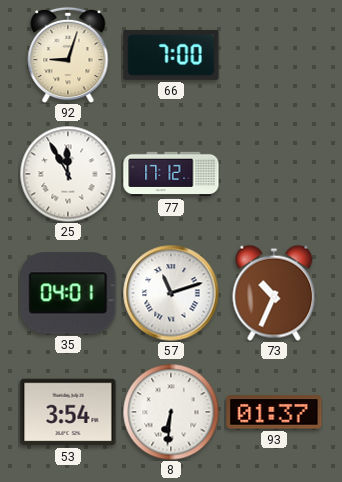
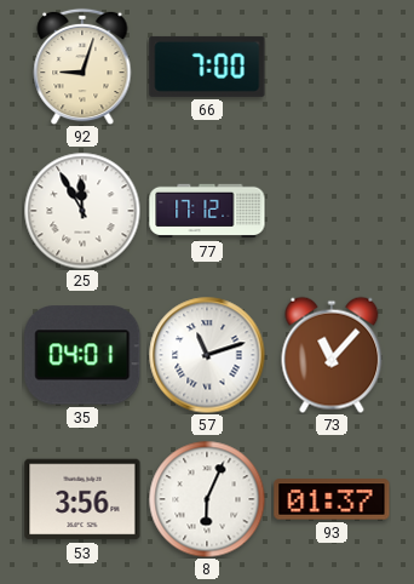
73: 10:34 -> 11:07 (332, 355)
53: 3:54 -> 3:56 (82, 499)
8: 6:31 -> 6:04 (207, 499)
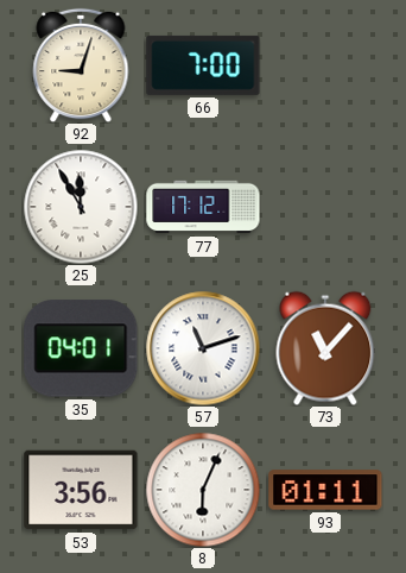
93: 01:37 -> 01:11 (325, 490)
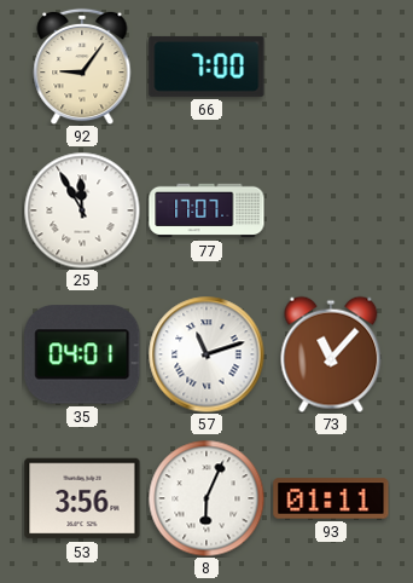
92: 9:03 -> 9:06 (82, 67)
77: 17:12 -> 17:07 (206, 210)
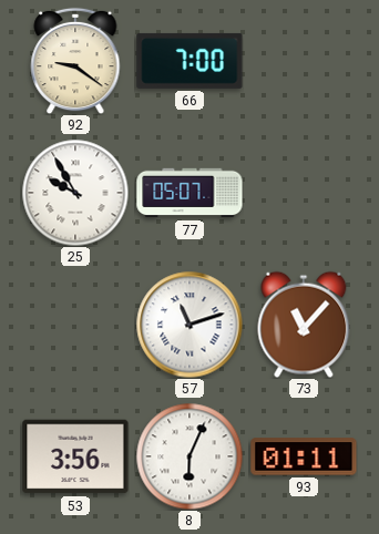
92: 9:06 -> 9:21 (75, 61)
25: 11:55 -> 9:55 (75, 193)
77: 17:07 -> 05:07 (189, 193)
35: 04:01 -> none (82, 354)
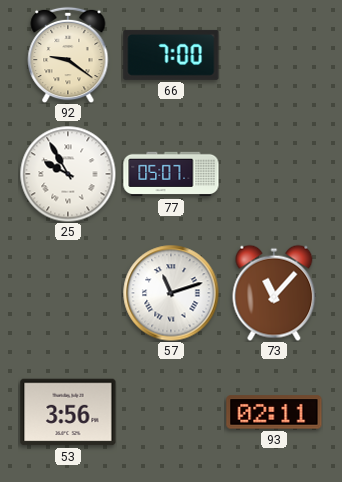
8: 6:04 -> none (189, 456)
93: 01:11 -> 02:11 (274, 412)
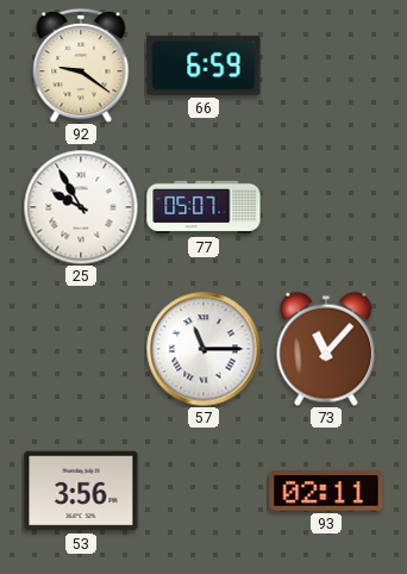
66: 7:00 -> 6:59 (203, 65)
57: 11:12 -> 11:15 (203, 349)
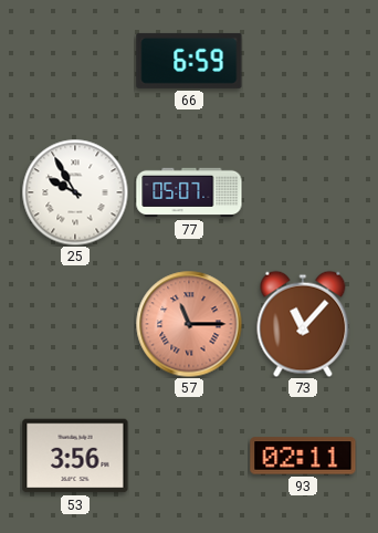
92: 9:21 -> none (81, 65)
57 dial: white -> salmon (189, 324)
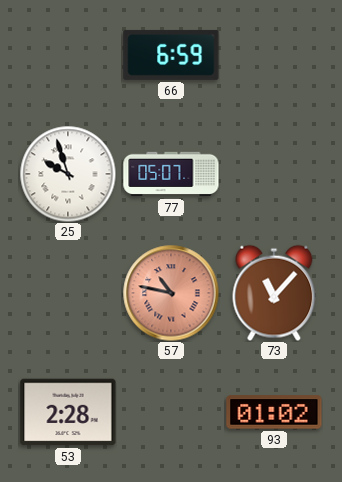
25: 9:55 -> 9:57 (68, 174)
57: 11:15 -> 10:47 (171, 293)
53: 3:56 -> 2:28 (68, 412)
93: 02:11 -> 01:02 (274, 412)
